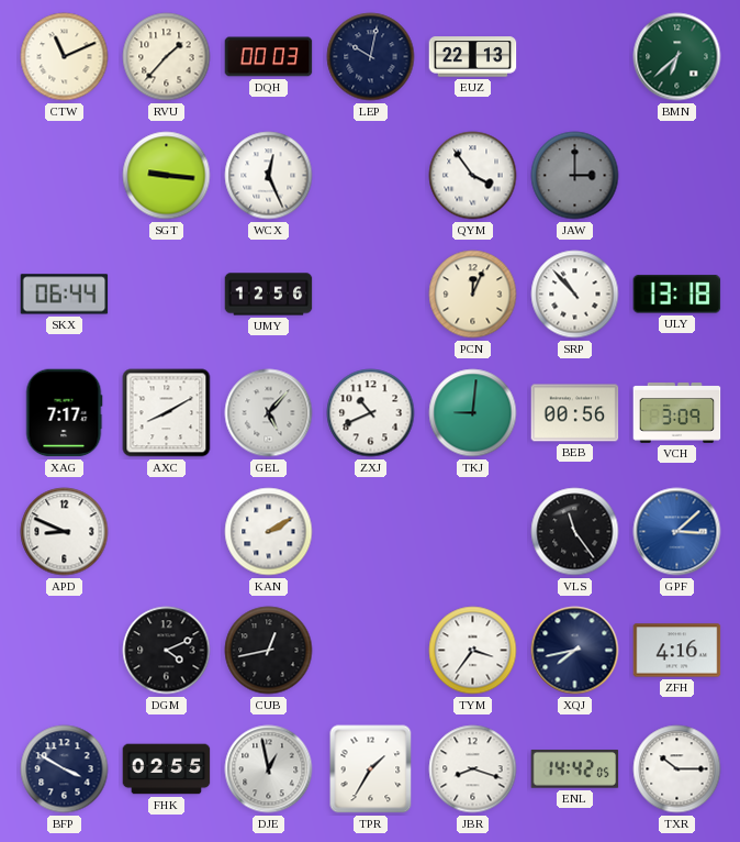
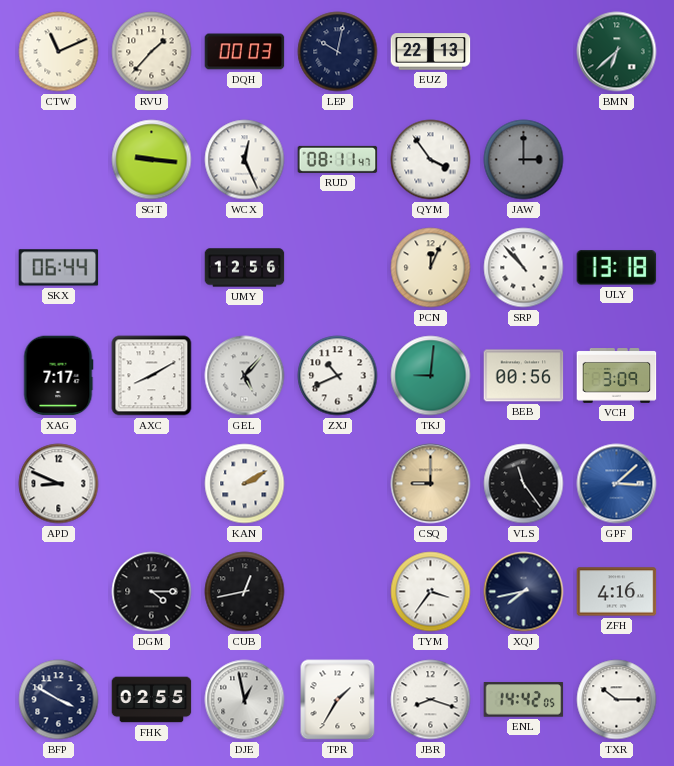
RUD: none -> 08:11 (338, 159)
CSQ: none -> 9:00 (431, 484)
DGM: 4:11 -> 4:15 (152, 592)
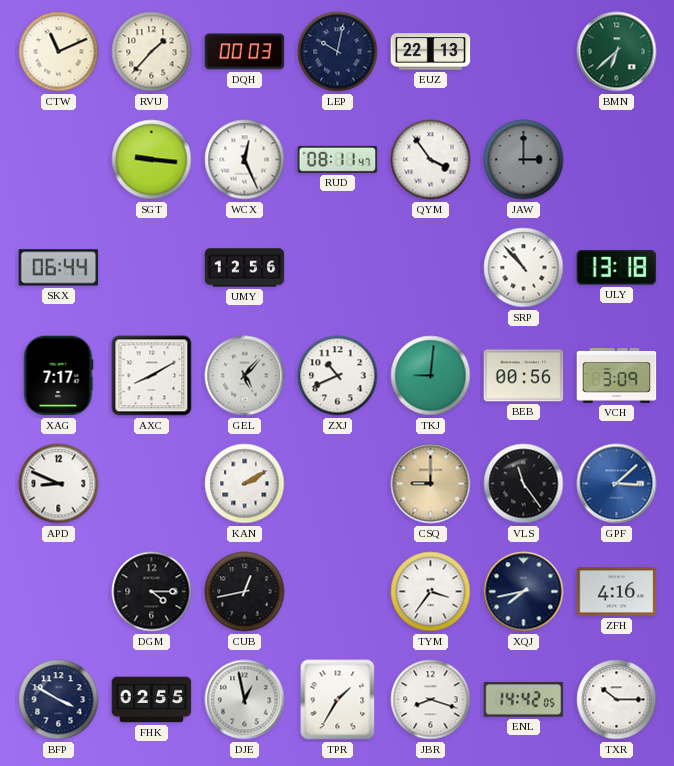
PCN: 12:04 -> none (431, 268)
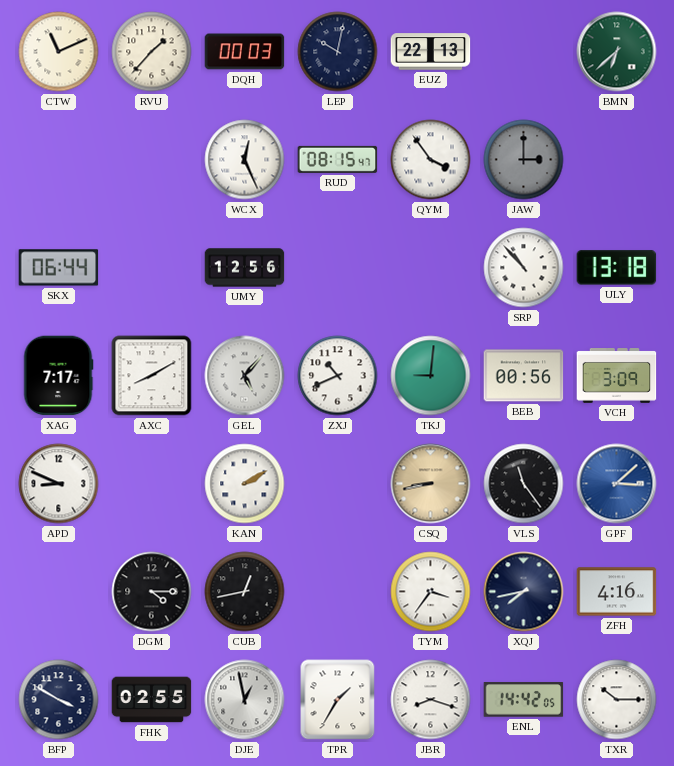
SGT: 9:16 -> none (152, 160)
RUD: 08:11 -> 08:15 (338, 159)
CSQ: 9:00 -> 8:43 (431, 484)
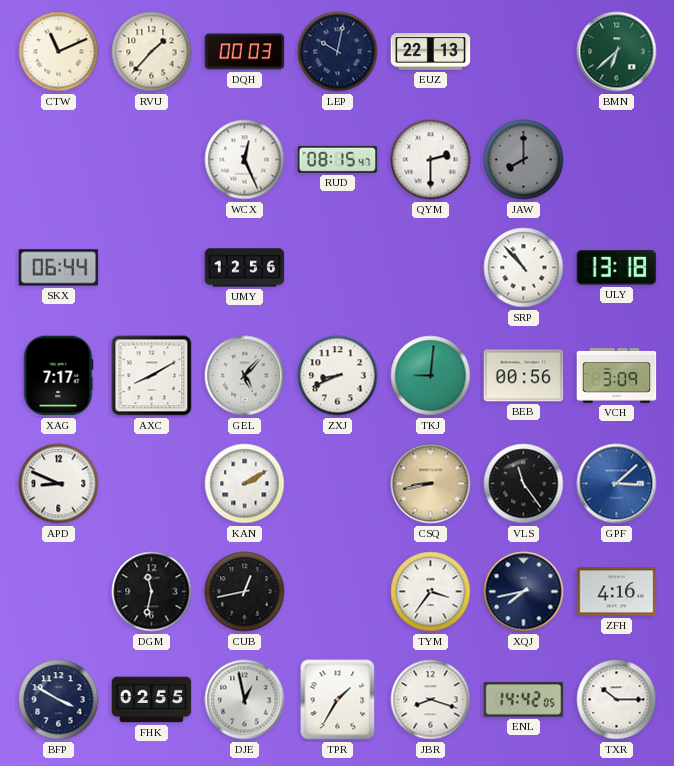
QYM: 3:54 -> 2:30 (431, 160)
JAW: 3:00 -> 8:00 (524, 160)
ZXJ: 10:41 -> 8:41 (338, 376)
DGM: 4:15 -> 11:32 (152, 592)
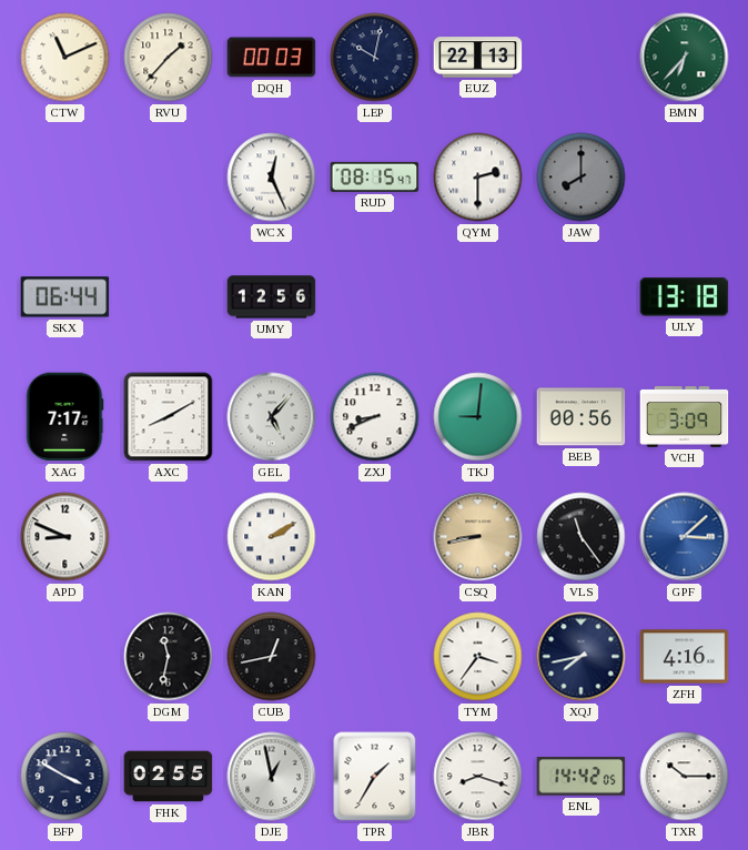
BMN: 6:38 -> 6:37 (685, 58)
SRP: 10:53 -> none (524, 268)
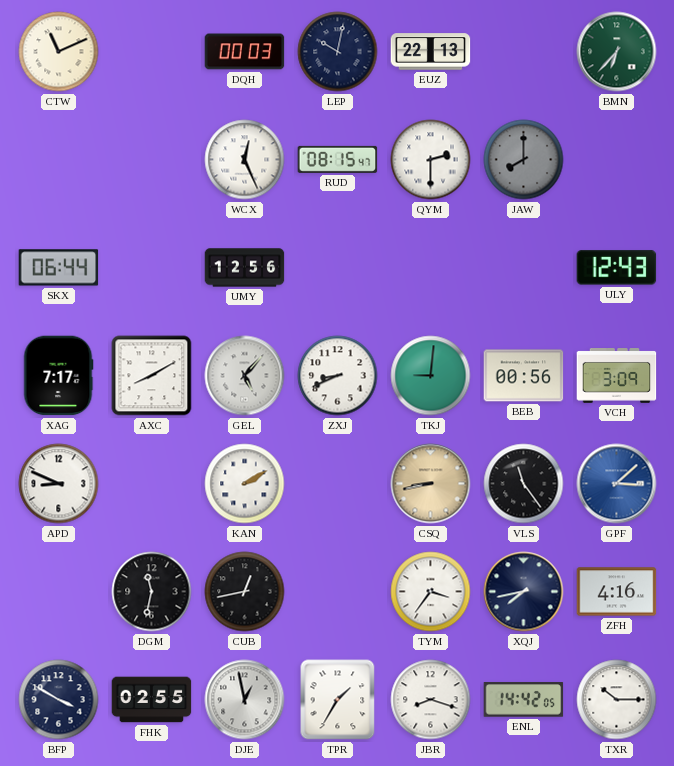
RVU: 1:37 -> none (169, 58)
ULY: 13:18 -> 12:43 (617, 268)
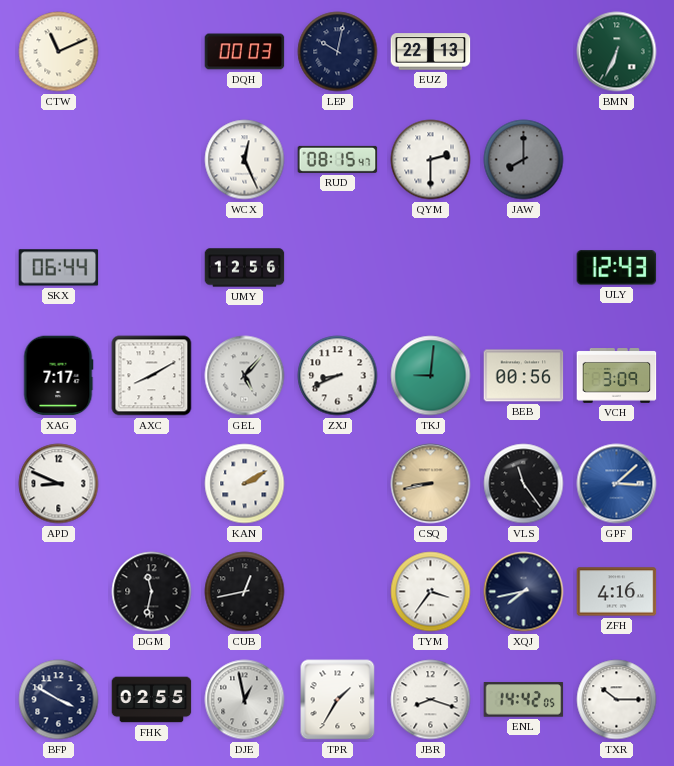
BMN: 6:37 -> 6:34 (617, 52)
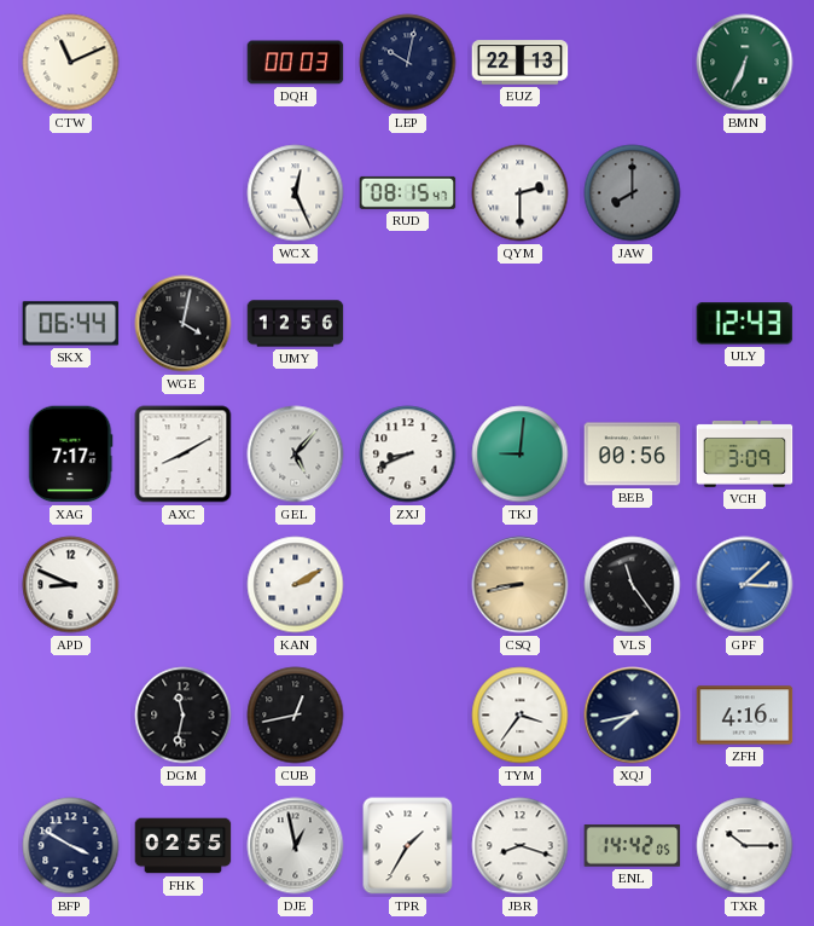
WGE: none -> 4:02 (184, 324)
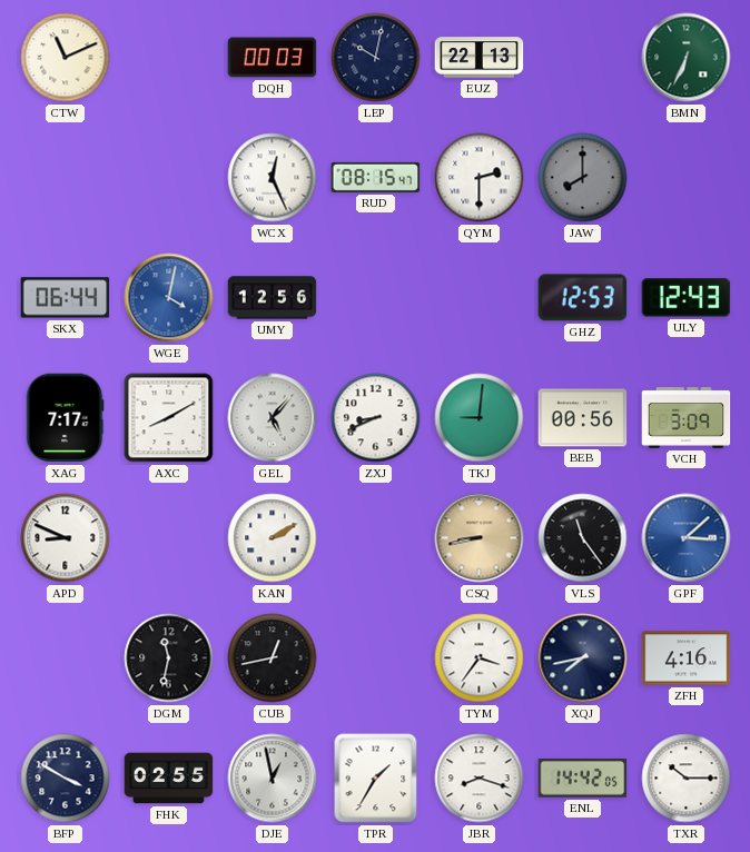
WGE dial: black -> blue (169, 298)
GHZ: none -> 12:53 (583, 298)
